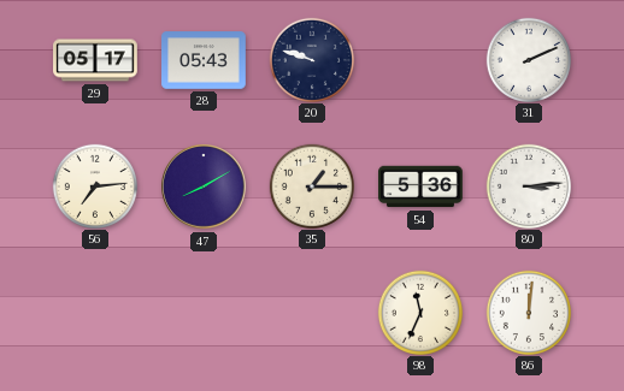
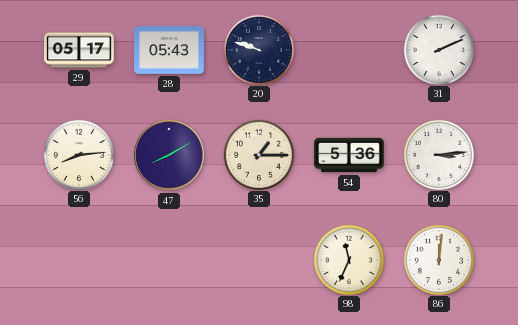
56: 7:14 -> 8:14 (78, 154)
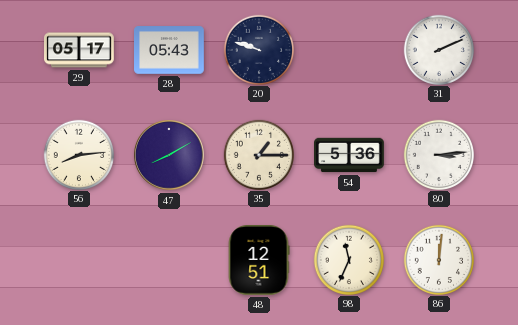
48: none -> 12:51 (259, 261)
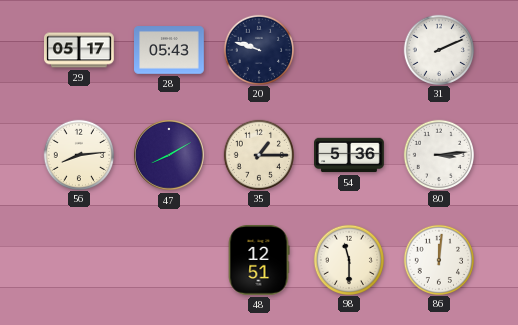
98: 11:34 -> 11:30 (348, 259)
